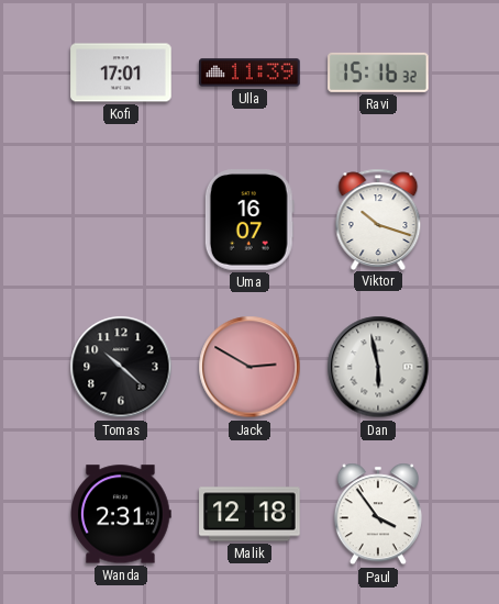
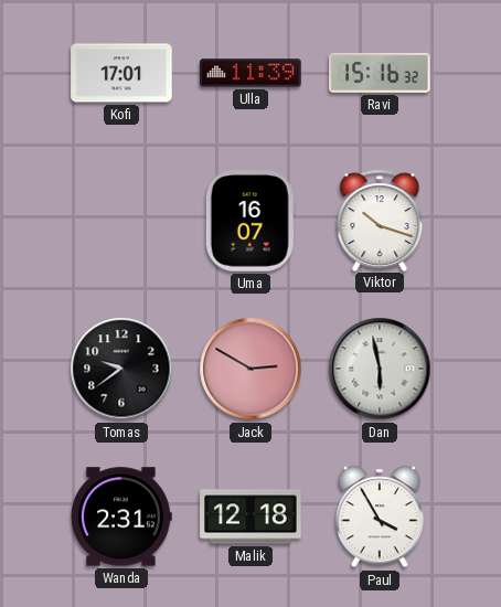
Tomas: 10:22 -> 9:39 (121, 369)
Paul: 3:54 -> 3:55 (380, 517)
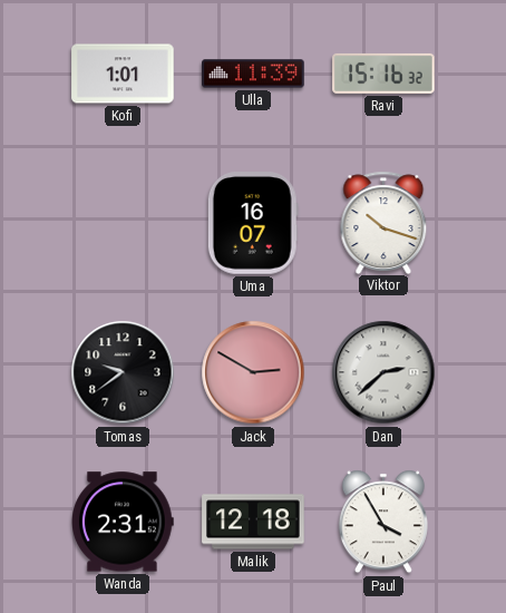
Kofi: 17:01 -> 1:01 (123, 74)
Dan: 5:58 -> 2:38 (383, 372)
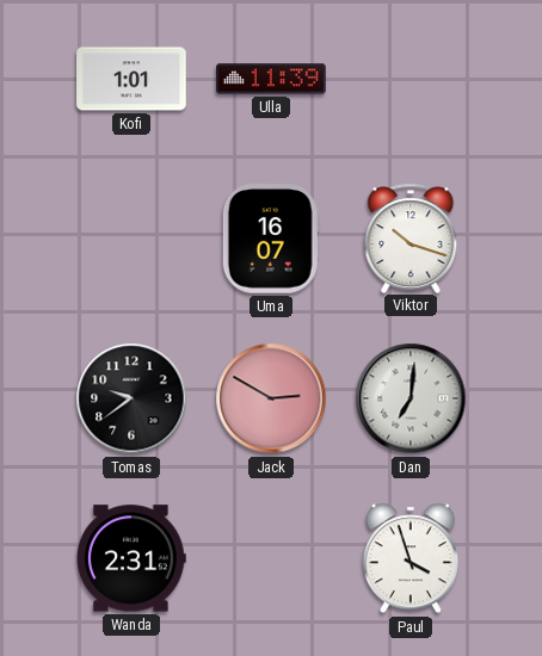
Ravi: 15:16 -> none (383, 74)
Dan: 2:38 -> 7:01 (411, 398)
Malik: 12:18 -> none (253, 522)
Paul: 3:55 -> 3:57 (411, 558)
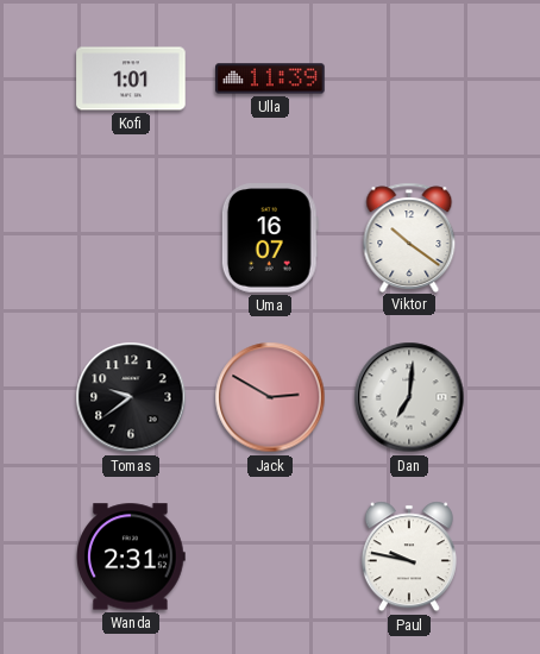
Viktor: 10:18 -> 10:21 (409, 237)
Paul: 3:57 -> 9:47 (409, 556)
